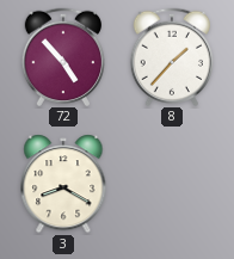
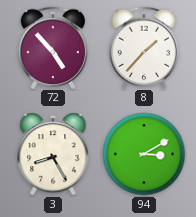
3: 8:20 -> 8:25 (53, 154)
94: none -> 3:10 (144, 154)
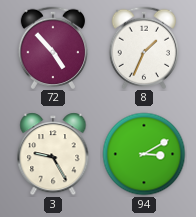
8: 1:37 -> 1:34 (143, 47)
3: 8:25 -> 9:25 (53, 154)
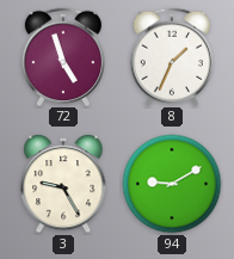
72: 4:53 -> 4:57 (62, 56)
94: 3:10 -> 9:10 (172, 184)
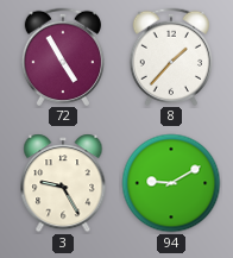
72: 4:57 -> 4:55 (62, 56)
8: 1:34 -> 1:37 (170, 56)
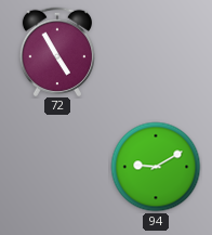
8: 1:37 -> none (170, 56)
3: 9:25 -> none (63, 183)
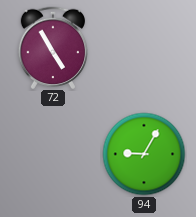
94: 9:10 -> 9:05 (144, 154)
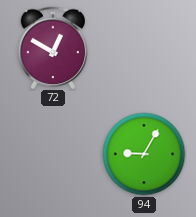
72: 4:55 -> 12:50 (52, 47)
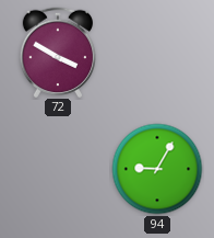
72: 12:50 -> 3:50 (57, 52)
